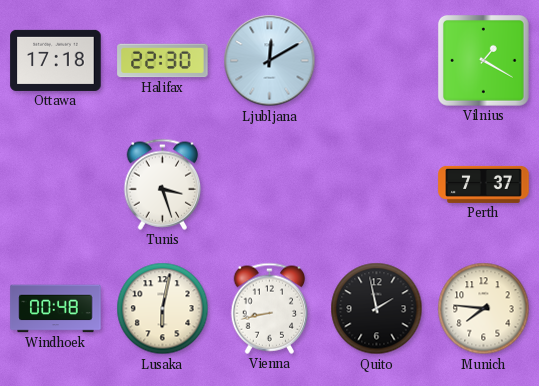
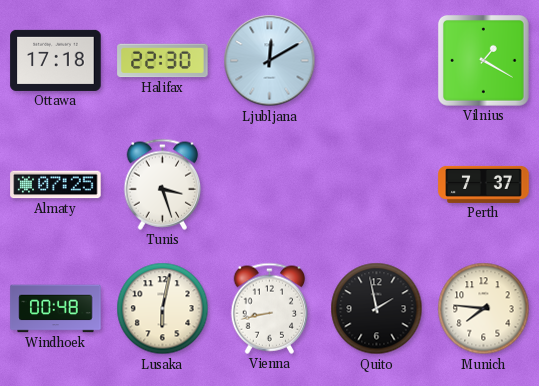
Almaty: none -> 07:25 (56, 185)
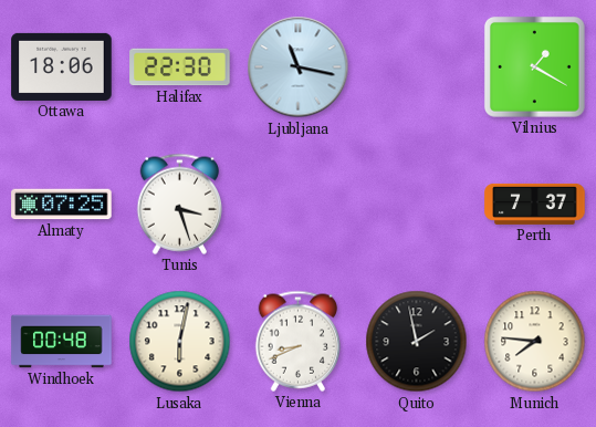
Ottawa: 17:18 -> 18:06 (62, 66)
Ljubljana: 12:10 -> 11:17 (299, 67)
Vienna: 8:43 -> 8:41 (299, 341)
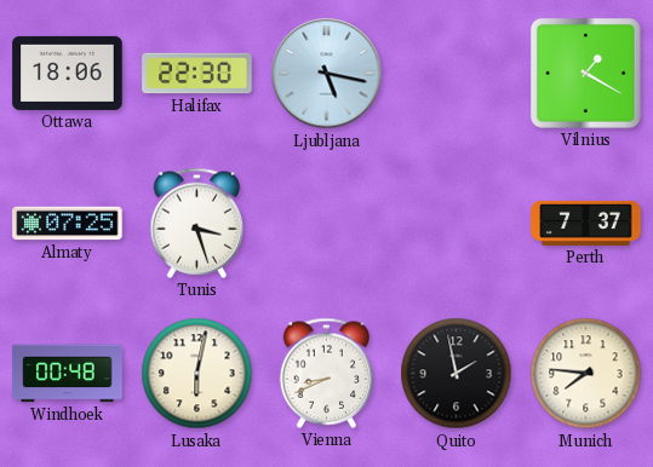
Ljubljana: 11:17 -> 5:17 (327, 74)
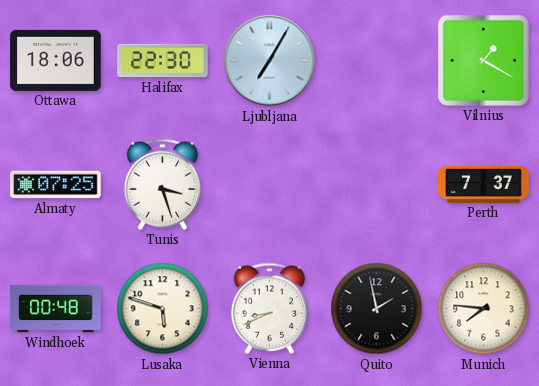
Ljubljana: 5:17 -> 7:05 (270, 61)
Lusaka: 6:02 -> 5:48 (163, 309)
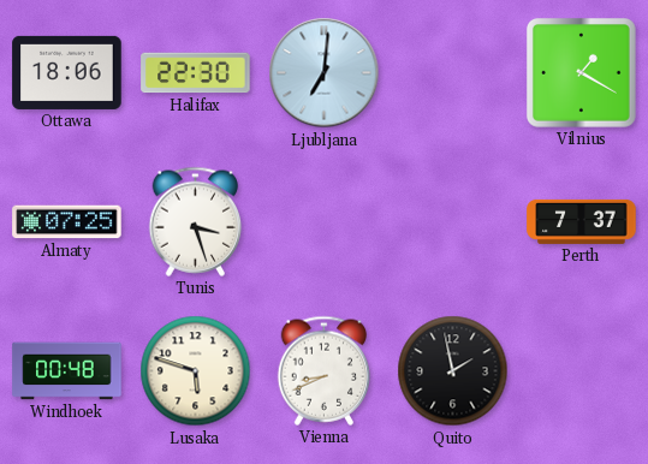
Ljubljana: 7:05 -> 7:01 (325, 73)
Munich: 7:46 -> none (484, 309)
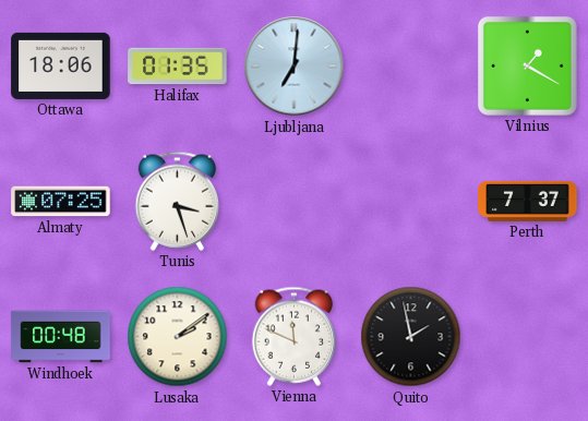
Halifax: 22:30 -> 01:35 (178, 67)
Lusaka: 5:48 -> 2:09 (178, 337)
Vienna: 8:41 -> 11:49 (295, 336)
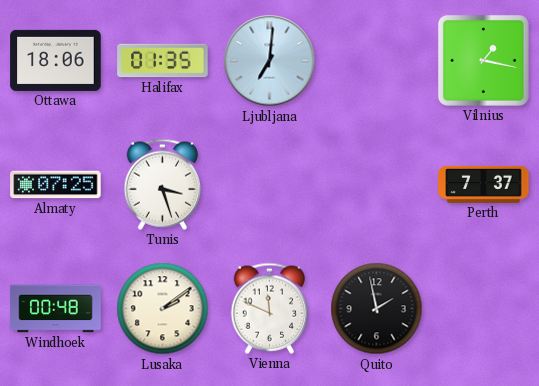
Vilnius: 1:20 -> 1:17 (483, 60)
